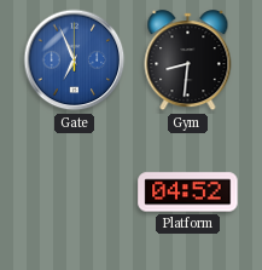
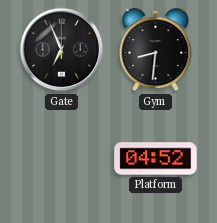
Gate dial: blue -> black (62, 50)
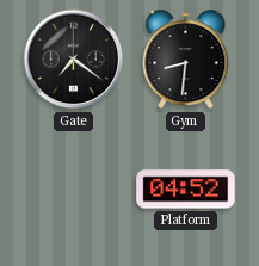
Gate: 6:56 -> 7:21 (74, 60)
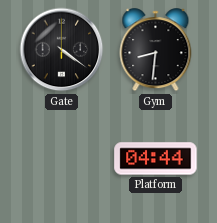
Gate: 7:21 -> 4:21 (62, 50)
Platform: 04:52 -> 04:44 (156, 159)
